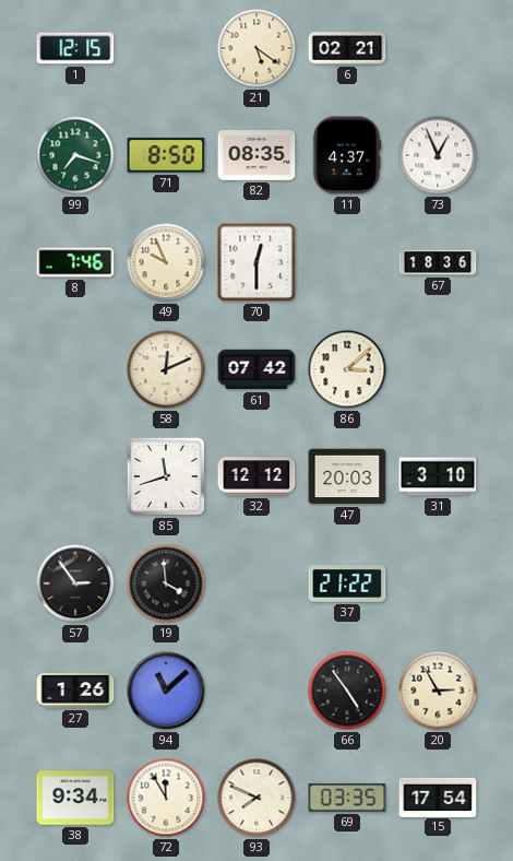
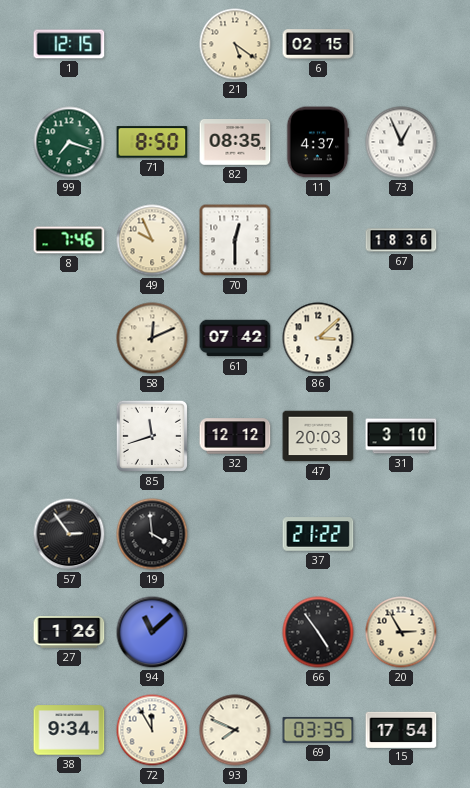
6: 02:21 -> 02:15 (318, 44)
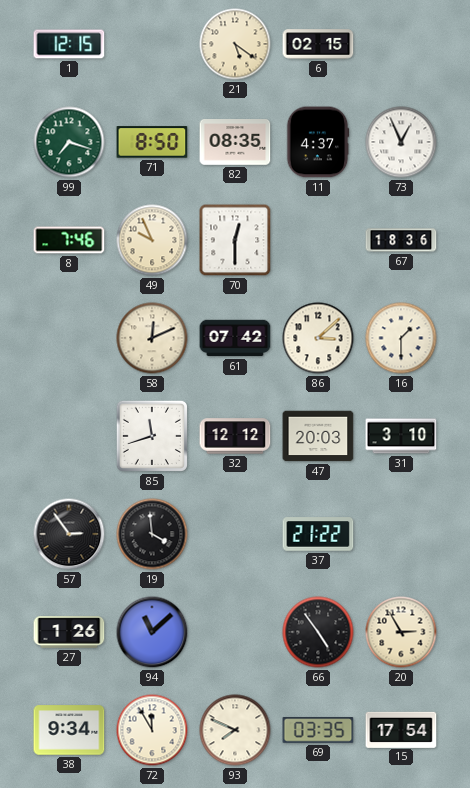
16: none -> 1:30 (401, 338)
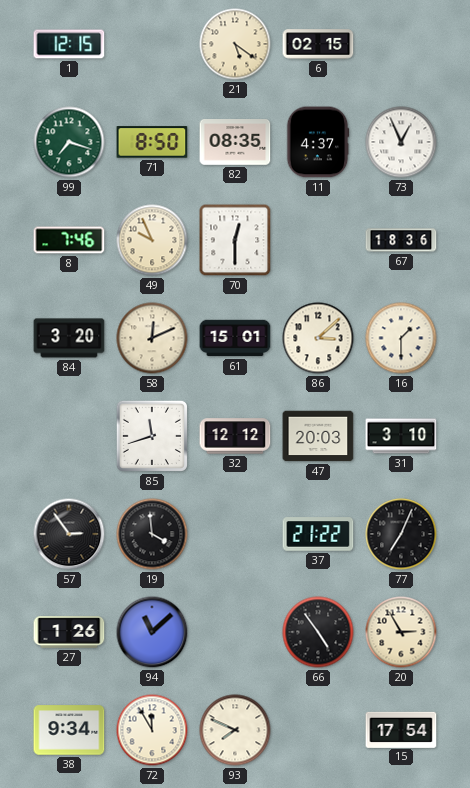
84: none -> 3:20 (69, 338)
61: 07:42 -> 15:01 (235, 338)
77: none -> 7:04 (401, 534)
69: 03:35 -> none (318, 730)
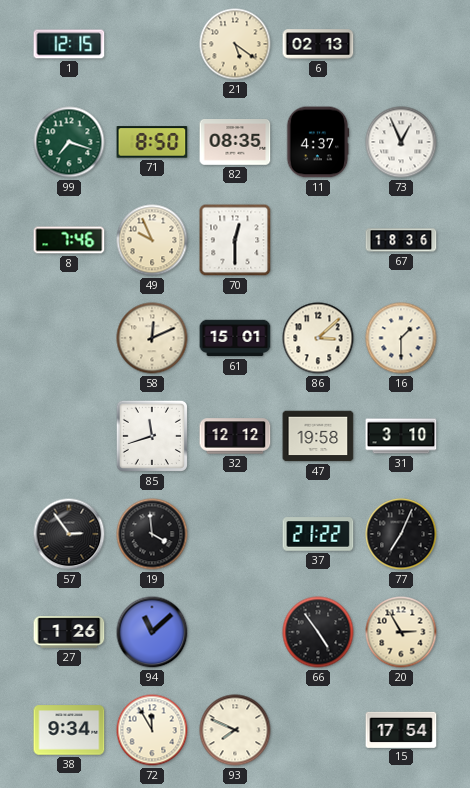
6: 02:15 -> 02:13 (318, 44)
84: 3:20 -> none (69, 338)
47: 20:03 -> 19:58 (318, 436)
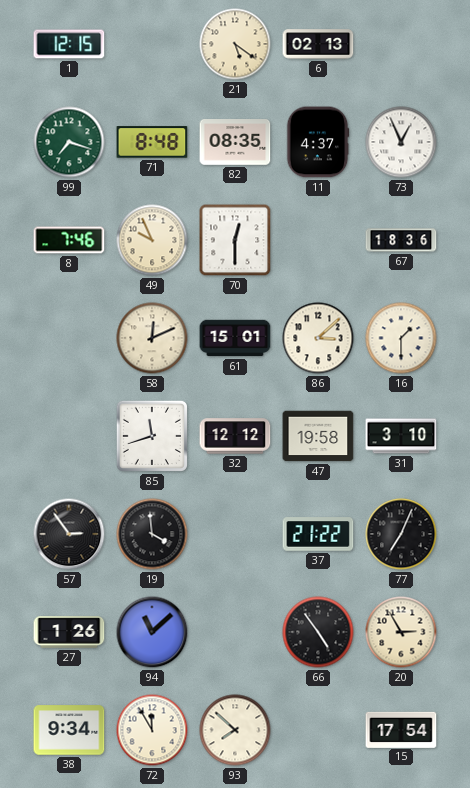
71: 8:50 -> 8:48 (152, 142)
93: 7:49 -> 7:52 (235, 730)
